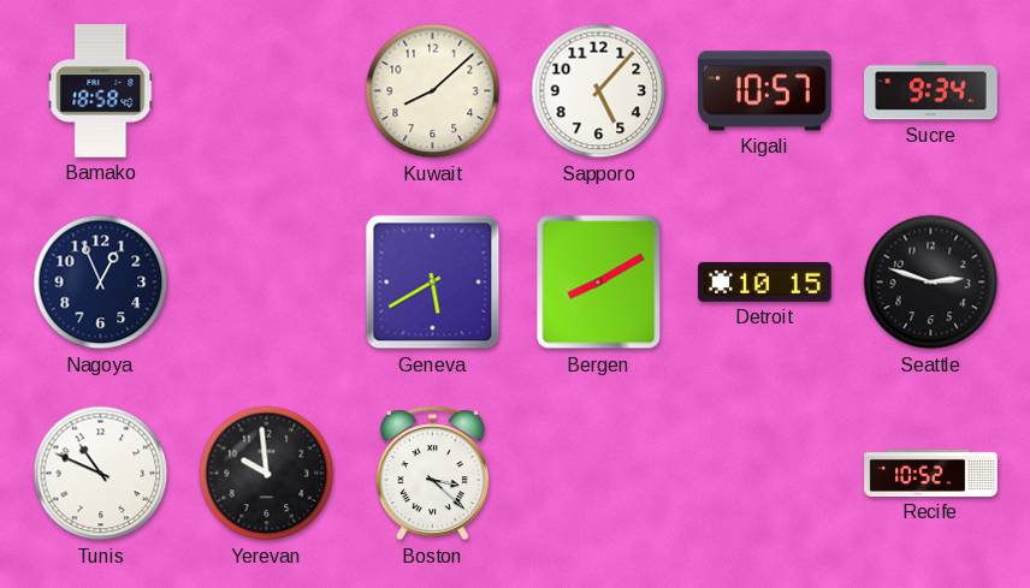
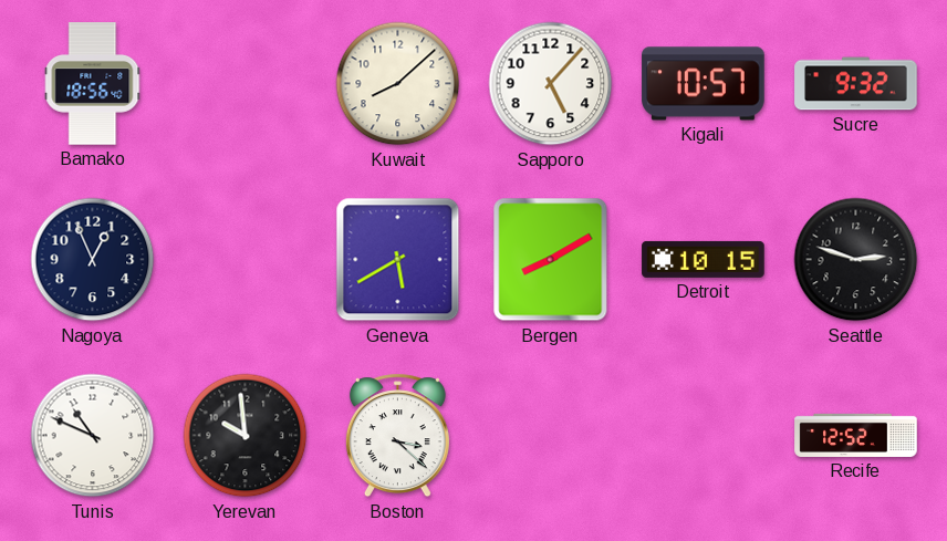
Bamako: 18:58 -> 18:56 (93, 84)
Sucre: 9:34 -> 9:32 (856, 84)
Recife: 10:52 -> 12:52 (856, 435)
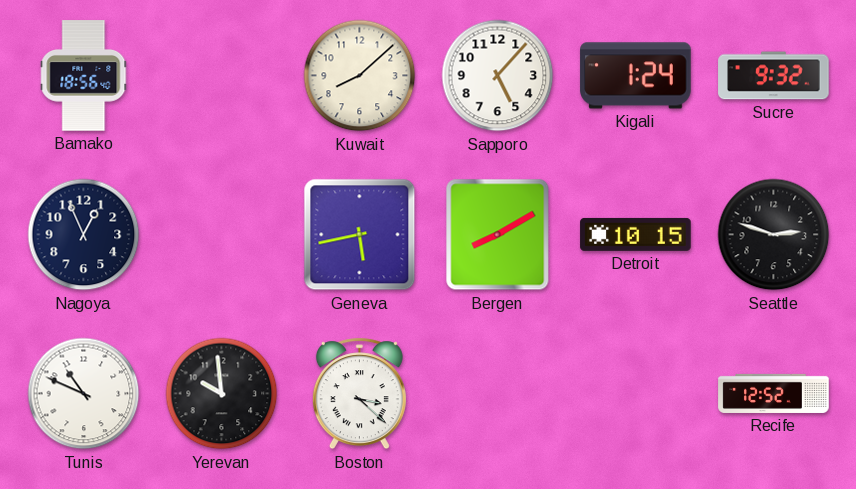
Kigali: 10:57 -> 1:24 (636, 76)
Geneva: 5:40 -> 5:43 (360, 235)
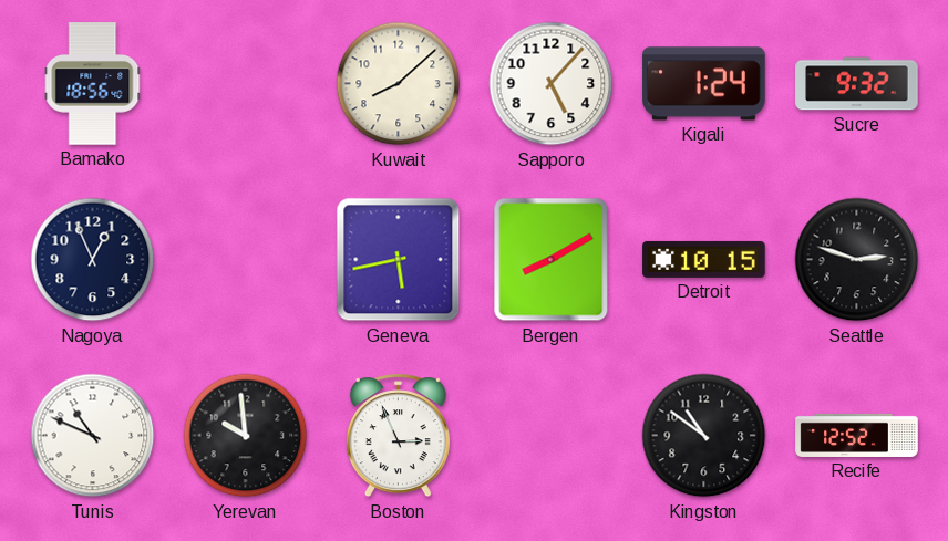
Boston: 3:22 -> 2:56 (398, 436)
Kingston: none -> 10:51 (704, 436)
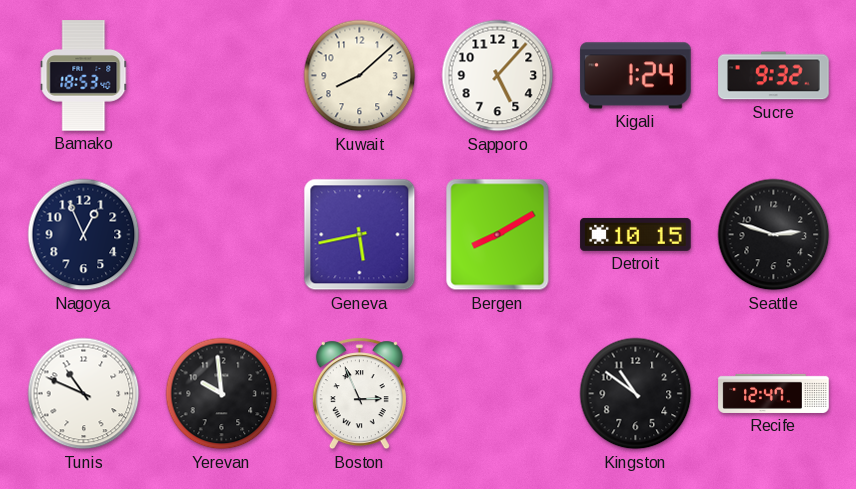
Bamako: 18:56 -> 18:53 (84, 76)
Recife: 12:52 -> 12:47 (774, 393)
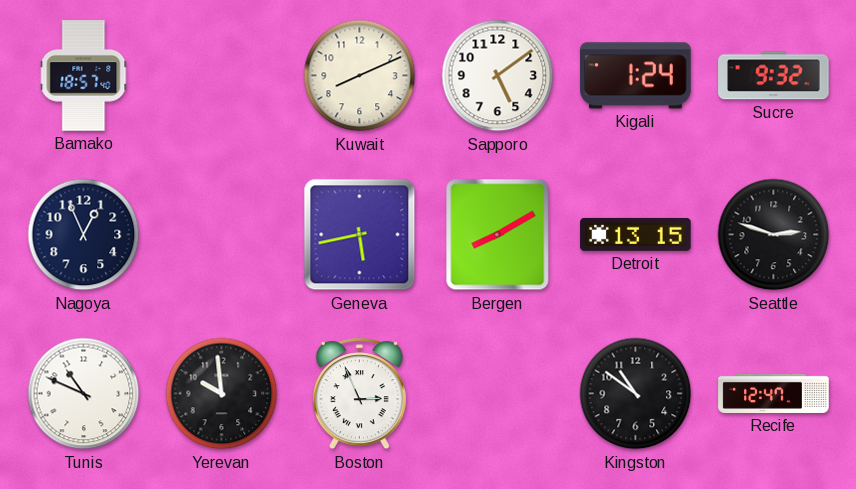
Bamako: 18:53 -> 18:57 (84, 76)
Kuwait: 8:08 -> 8:11 (360, 76)
Sapporo: 5:07 -> 5:09 (498, 76)
Detroit: 10:15 -> 13:15 (636, 234)
